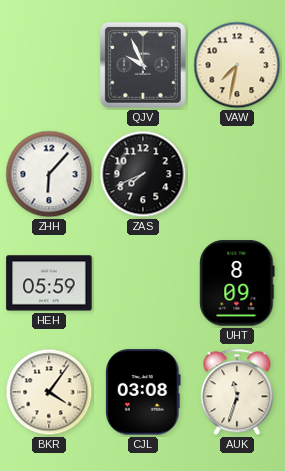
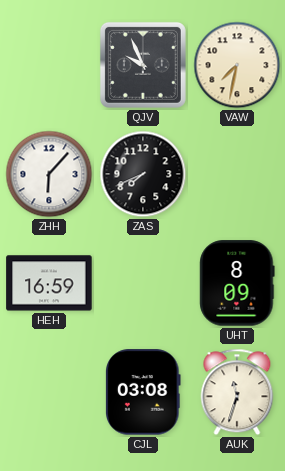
HEH: 05:59 -> 16:59 (49, 283)
BKR: 4:06 -> none (49, 392)
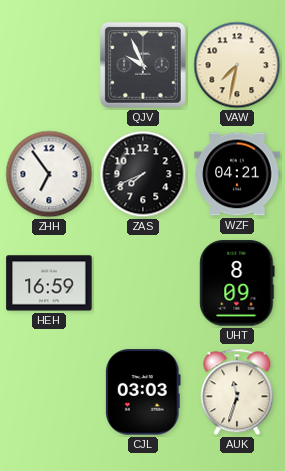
ZHH: 6:07 -> 6:54 (49, 174)
WZF: none -> 04:21 (237, 174)
CJL: 03:08 -> 03:03 (143, 392)
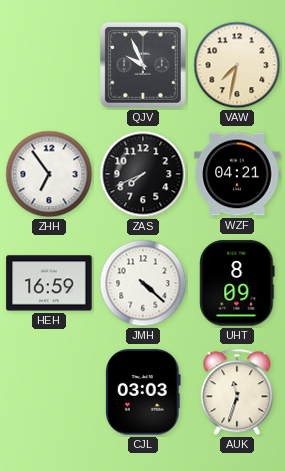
JMH: none -> 4:22 (143, 283)
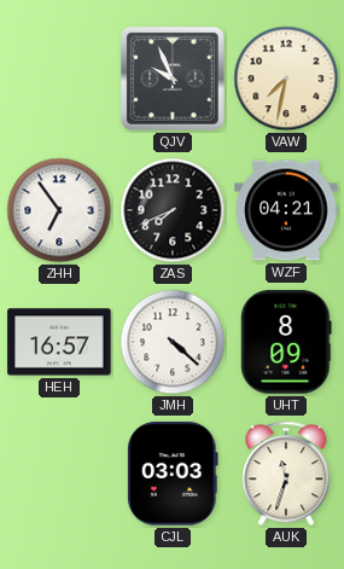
HEH: 16:59 -> 16:57 (59, 342)
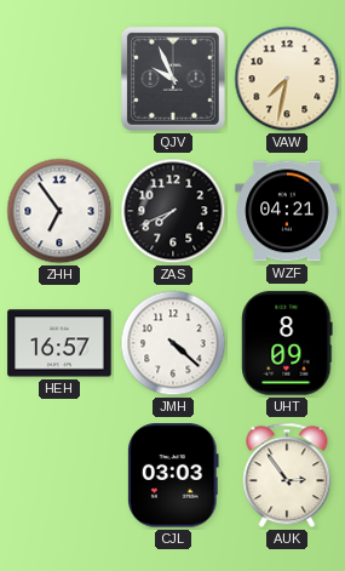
AUK: 11:33 -> 2:54 (287, 475)
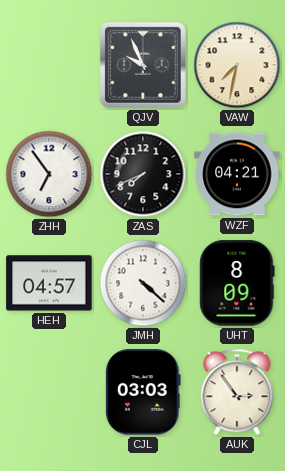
HEH: 16:57 -> 04:57 (49, 283)
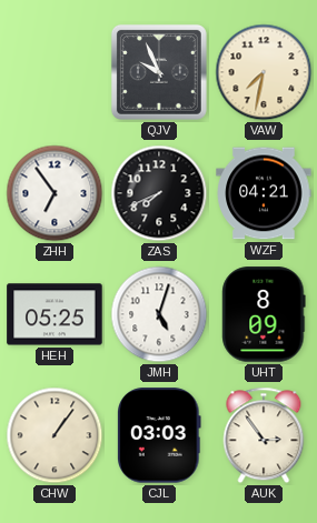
HEH: 04:57 -> 05:25 (55, 314)
JMH: 4:22 -> 5:03 (159, 314)
CHW: none -> 1:06 (55, 435)
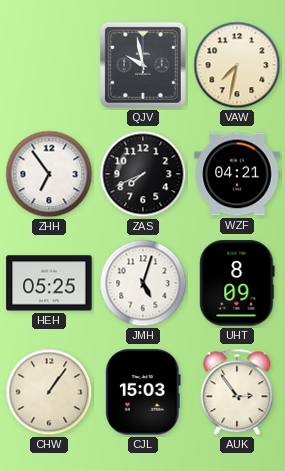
QJV: 9:56 -> 9:58 (143, 65)
CJL: 03:03 -> 15:03 (143, 392)
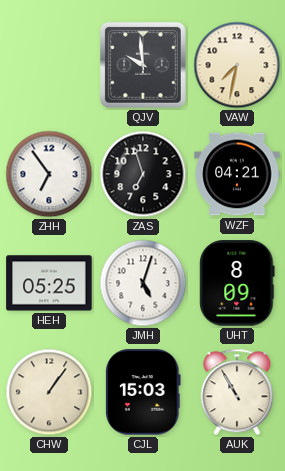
QJV: 9:58 -> 9:59 (143, 65)
ZAS: 7:41 -> 6:57 (143, 174)
AUK: 2:54 -> 10:55 (237, 392)
